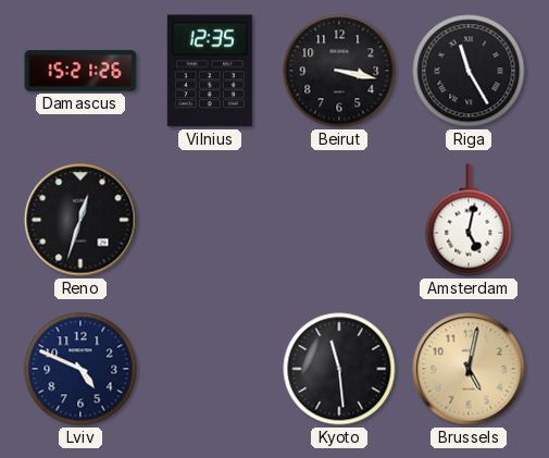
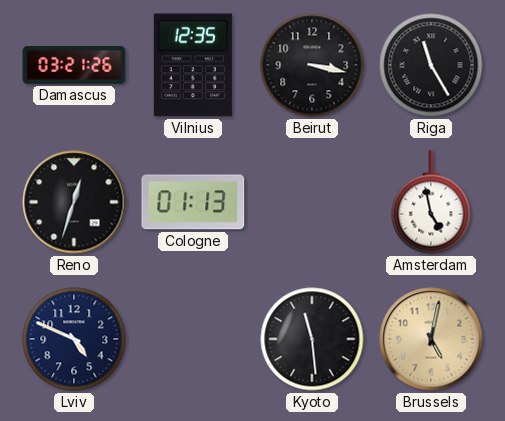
Damascus: 15:21 -> 03:21 (74, 65)
Cologne: none -> 01:13 (193, 202)
Amsterdam: 5:02 -> 4:58 (431, 202)
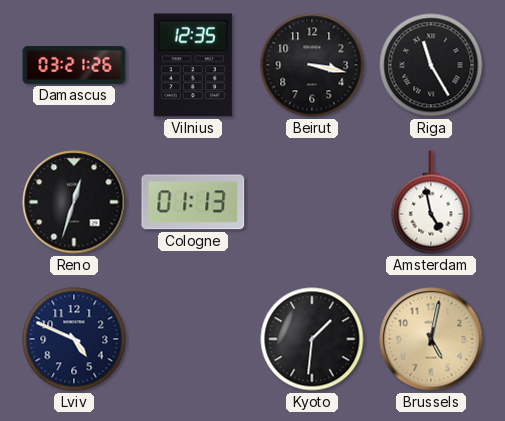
Kyoto: 11:29 -> 1:31 (312, 339)
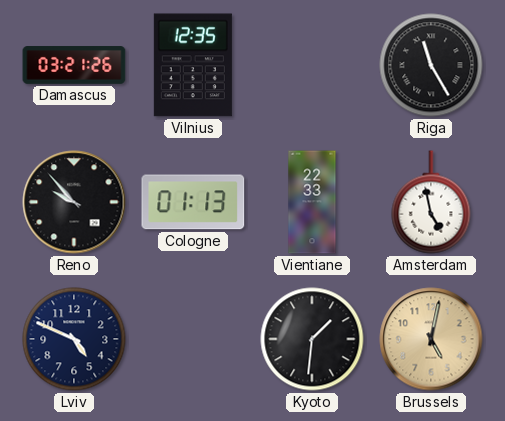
Beirut: 3:17 -> none (312, 65)
Reno: 12:33 -> 9:53 (74, 202)
Vientiane: none -> 22:33 (312, 202)
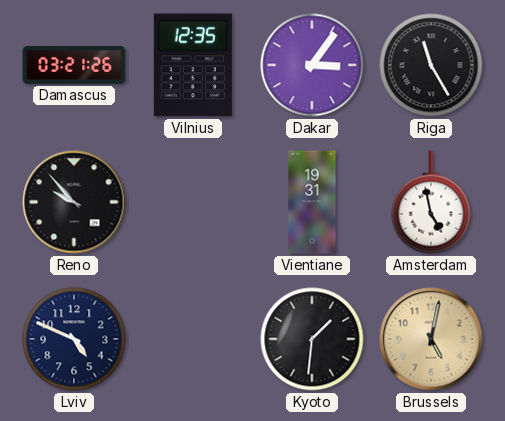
Dakar: none -> 3:06 (312, 65)
Cologne: 01:13 -> none (193, 202)
Vientiane: 22:33 -> 19:31 (312, 202)
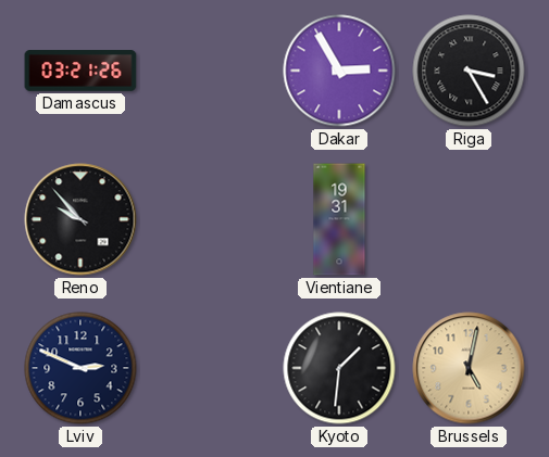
Vilnius: 12:35 -> none (193, 65)
Dakar: 3:06 -> 2:55 (339, 71)
Riga: 11:25 -> 3:25 (469, 71)
Amsterdam: 4:58 -> none (431, 202)
Lviv: 4:49 -> 2:49 (80, 368)
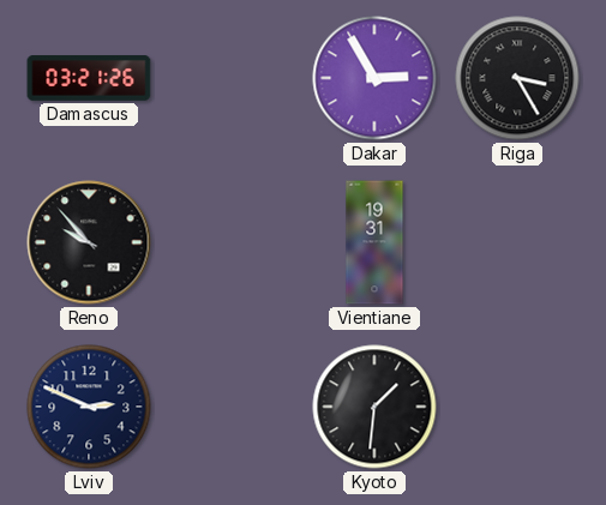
Brussels: 5:02 -> none (469, 368)
